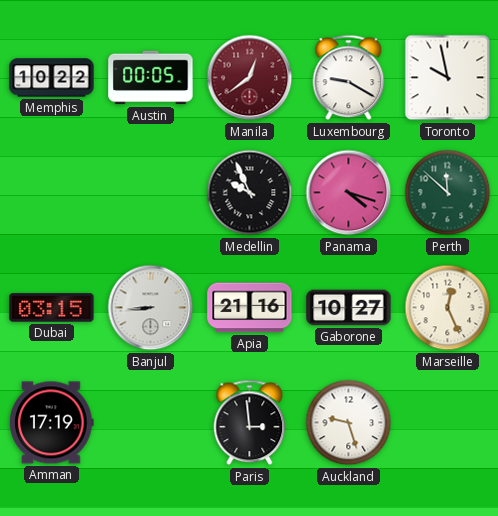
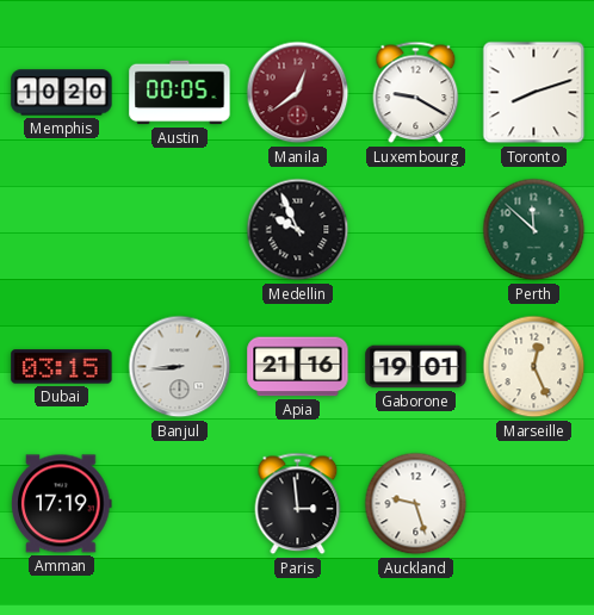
Memphis: 10:22 -> 10:20 (62, 93)
Toronto: 9:58 -> 8:12 (534, 93)
Panama: 4:18 -> none (349, 193)
Gaborone: 10:27 -> 19:01 (416, 367)
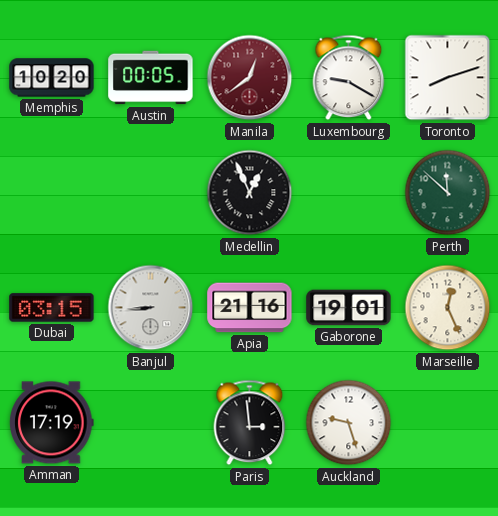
Medellin: 9:56 -> 12:56 (250, 193)
